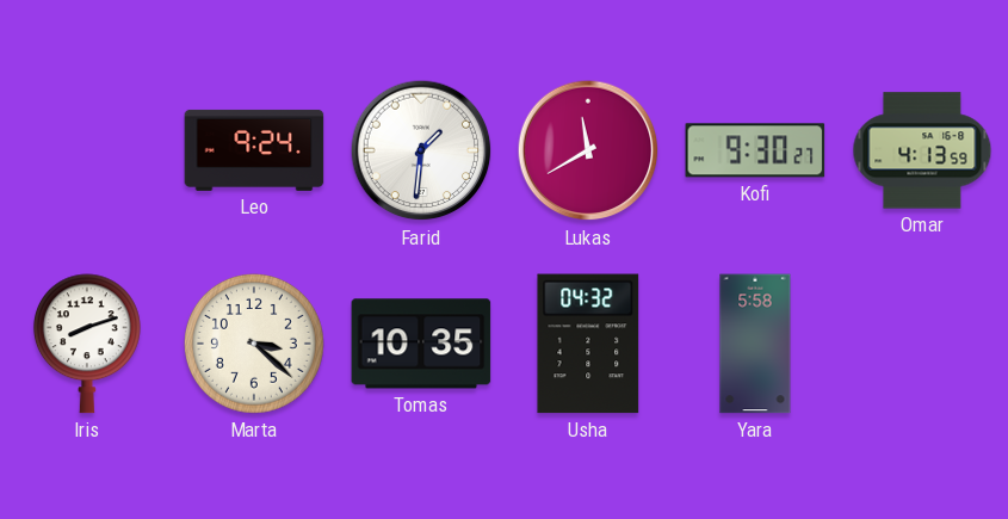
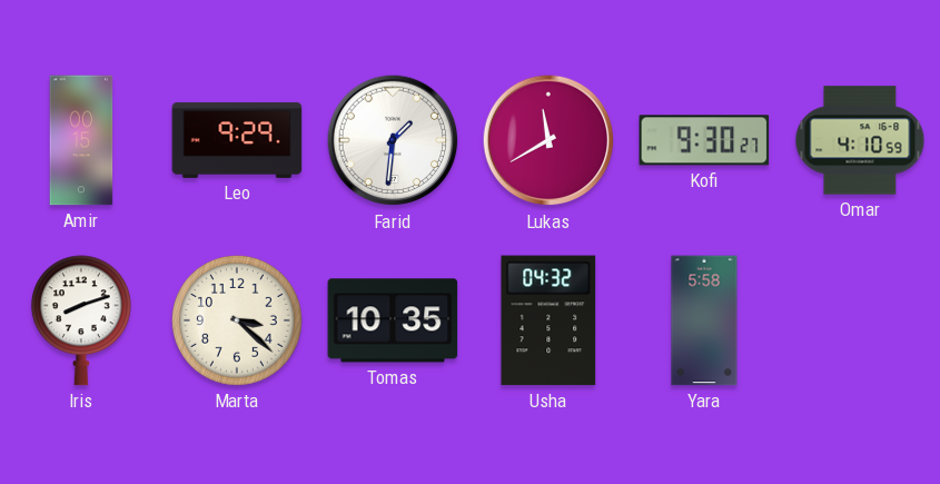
Amir: none -> 00:15 (81, 140)
Leo: 9:24 -> 9:29 (237, 140)
Omar: 4:13 -> 4:10 (860, 140)
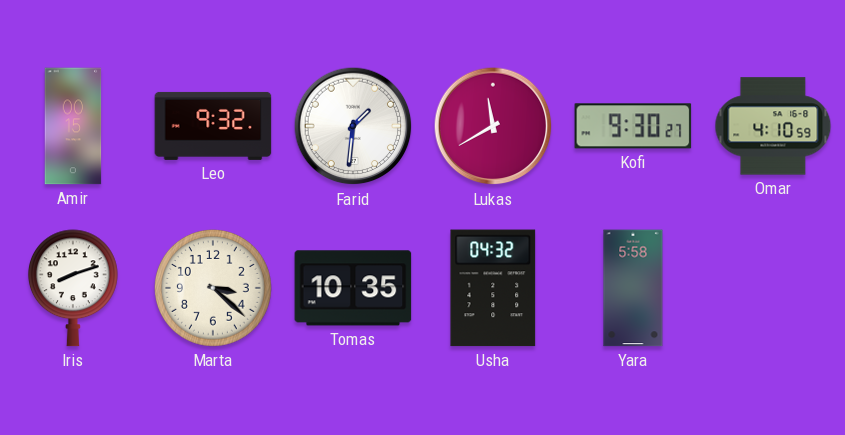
Leo: 9:29 -> 9:32 (213, 126)
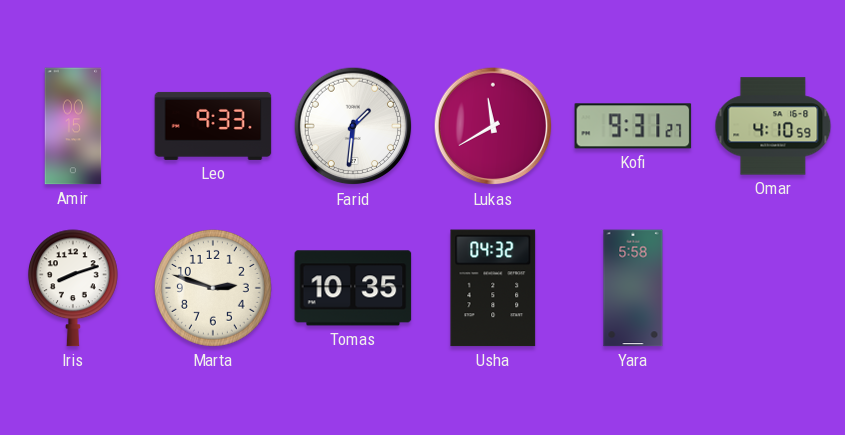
Leo: 9:32 -> 9:33 (213, 126)
Kofi: 9:30 -> 9:31 (633, 126)
Marta: 3:22 -> 2:48 (214, 289)
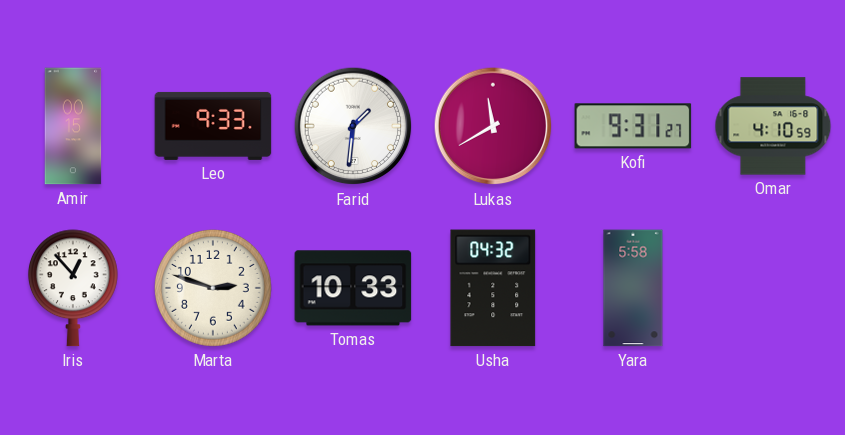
Iris: 8:12 -> 12:53 (73, 288)
Tomas: 10:35 -> 10:33 (353, 288)
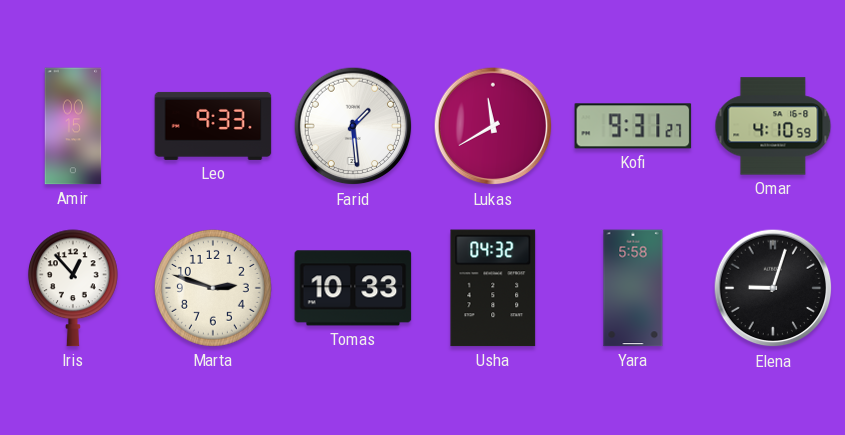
Farid: 1:31 -> 1:29 (353, 126)
Elena: none -> 9:03 (773, 288)
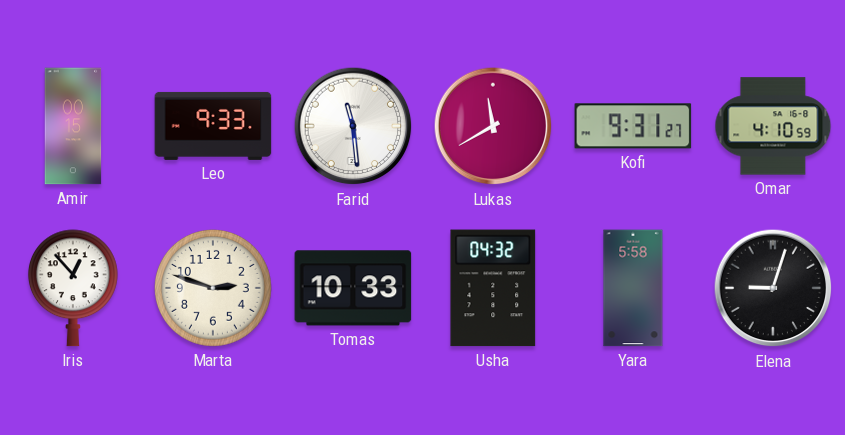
Farid: 1:29 -> 11:29 (353, 126)
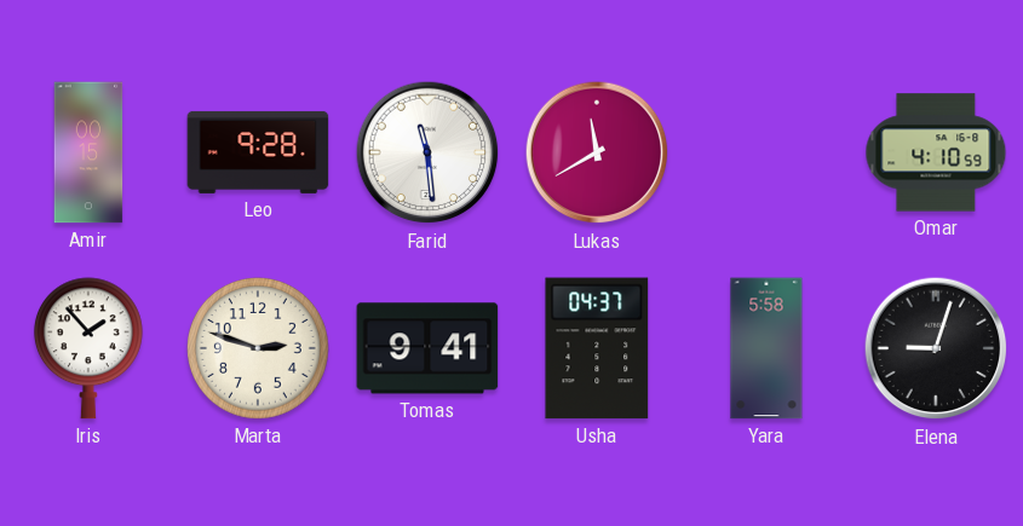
Leo: 9:33 -> 9:28 (258, 152)
Kofi: 9:31 -> none (633, 126)
Iris: 12:53 -> 1:53 (88, 348)
Tomas: 10:33 -> 9:41 (427, 348)
Usha: 04:32 -> 04:37 (597, 348)
